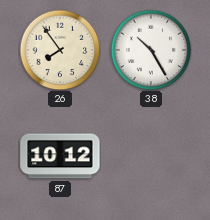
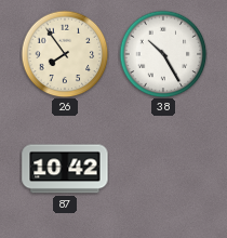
87: 10:12 -> 10:42 (65, 169)
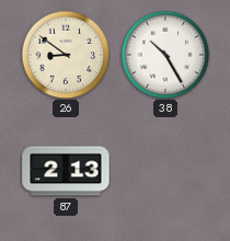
26: 7:54 -> 8:51 (66, 55)
87: 10:42 -> 2:13 (66, 171)
